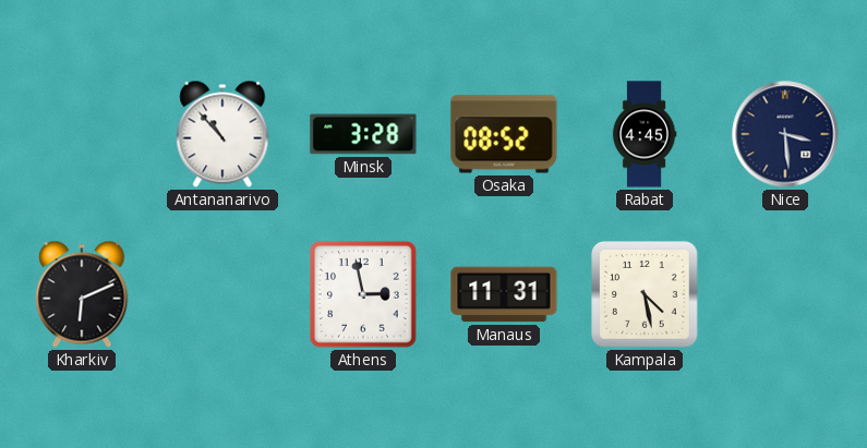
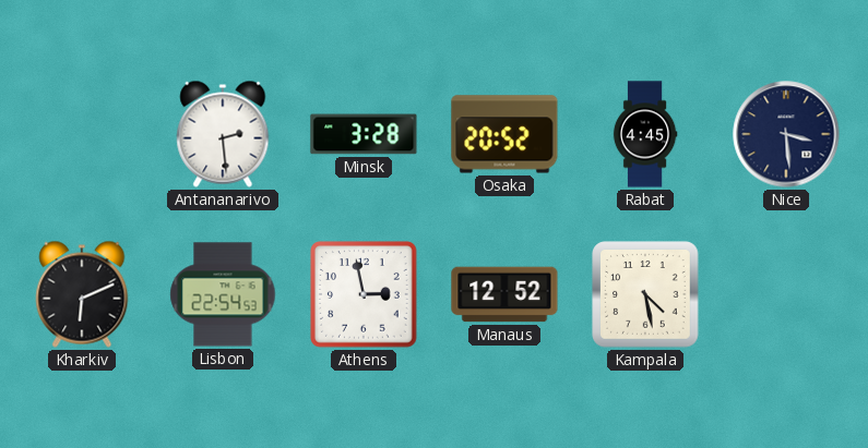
Antananarivo: 10:53 -> 2:29 (223, 134)
Osaka: 08:52 -> 20:52 (504, 134)
Lisbon: none -> 22:54 (223, 294)
Manaus: 11:31 -> 12:52 (504, 294)
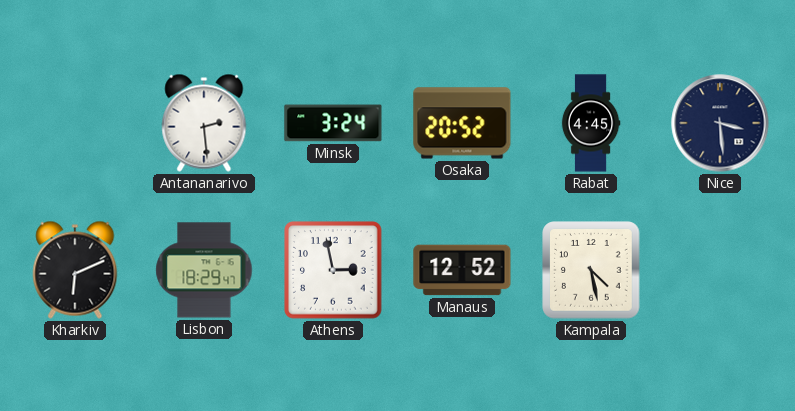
Minsk: 3:28 -> 3:24 (333, 123)
Lisbon: 22:54 -> 18:29 (204, 270)
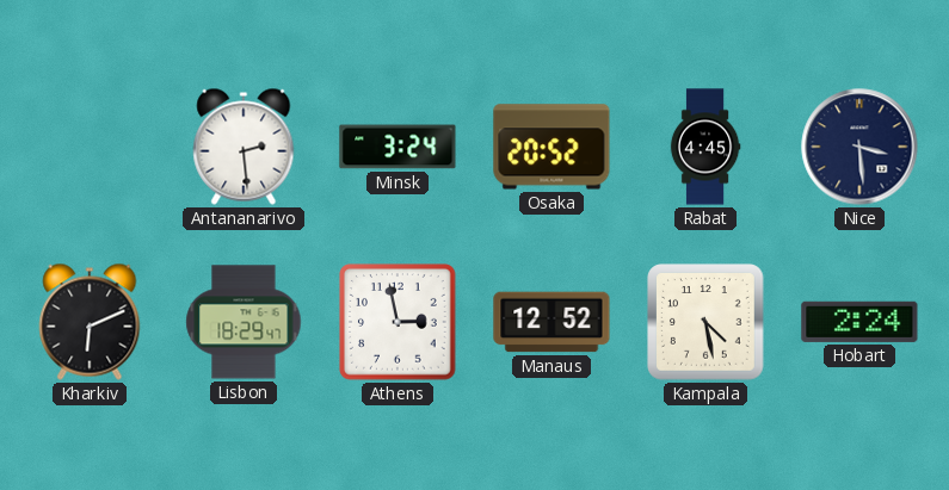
Hobart: none -> 2:24 (859, 322)
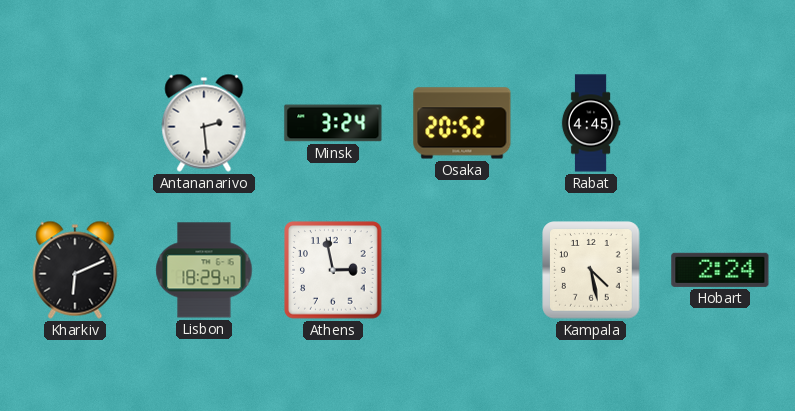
Nice: 3:29 -> none (859, 147)
Manaus: 12:52 -> none (551, 322)
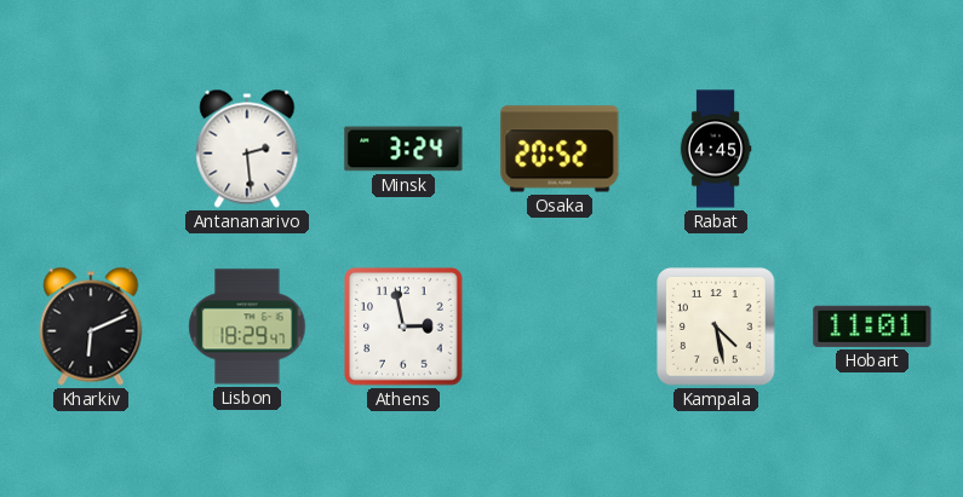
Hobart: 2:24 -> 11:01 (872, 326)
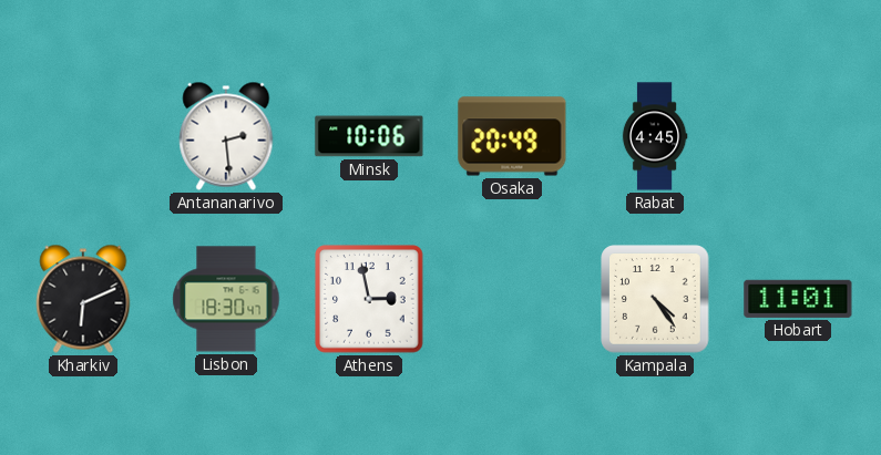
Minsk: 3:24 -> 10:06 (369, 136)
Osaka: 20:52 -> 20:49 (512, 136)
Lisbon: 18:29 -> 18:30 (226, 299)
Kampala: 4:28 -> 4:24 (655, 299)
